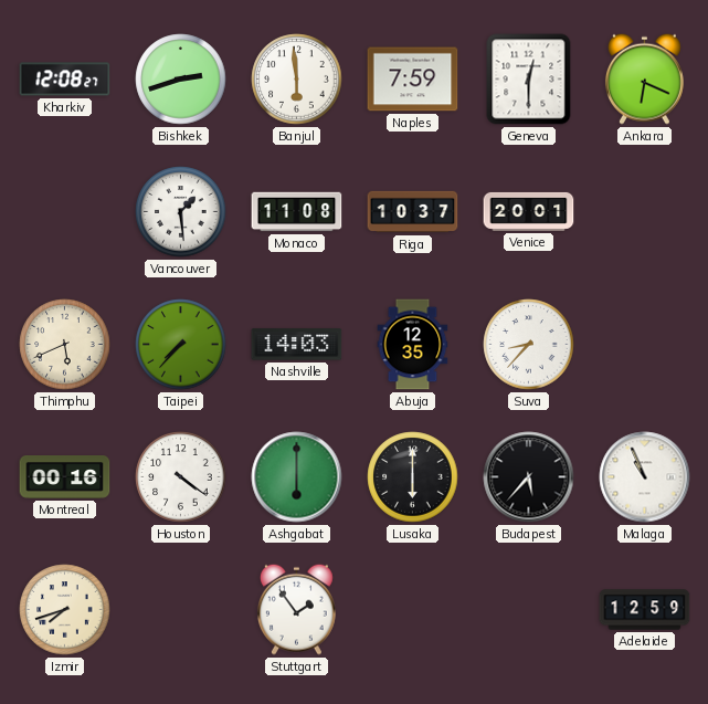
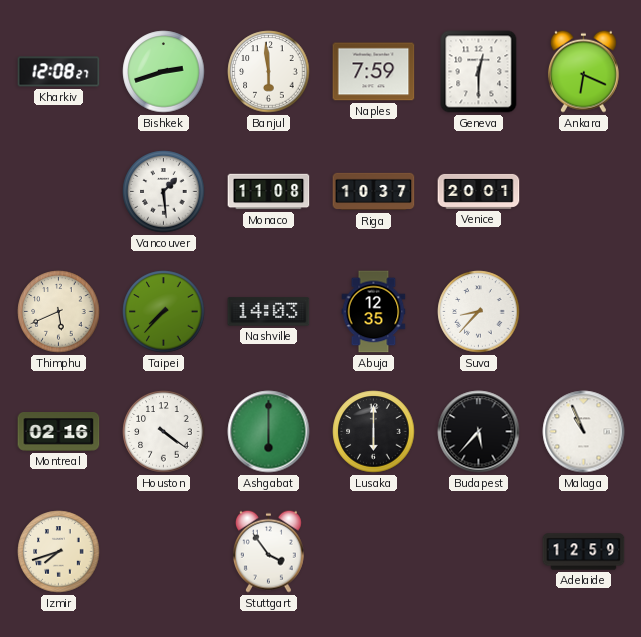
Montreal: 00:16 -> 02:16 (59, 432)
Stuttgart: 1:54 -> 3:54 (268, 551)
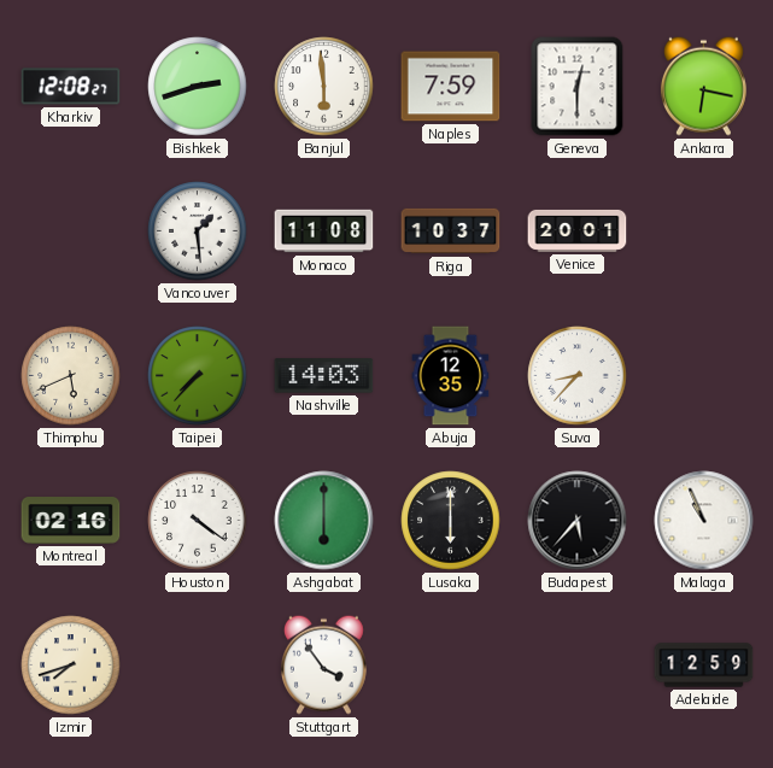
Ankara: 6:19 -> 6:17 (703, 86)
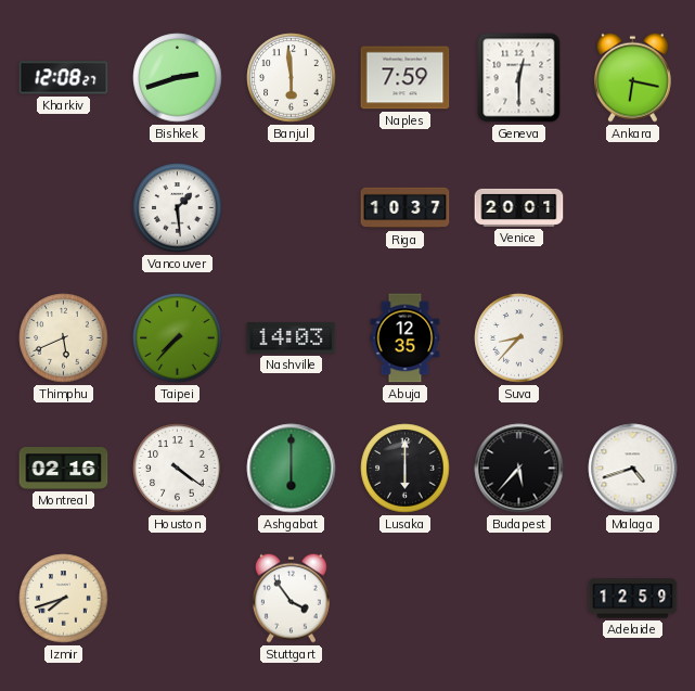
Monaco: 11:08 -> none (324, 231)
Malaga: 10:56 -> 4:42 (633, 469)
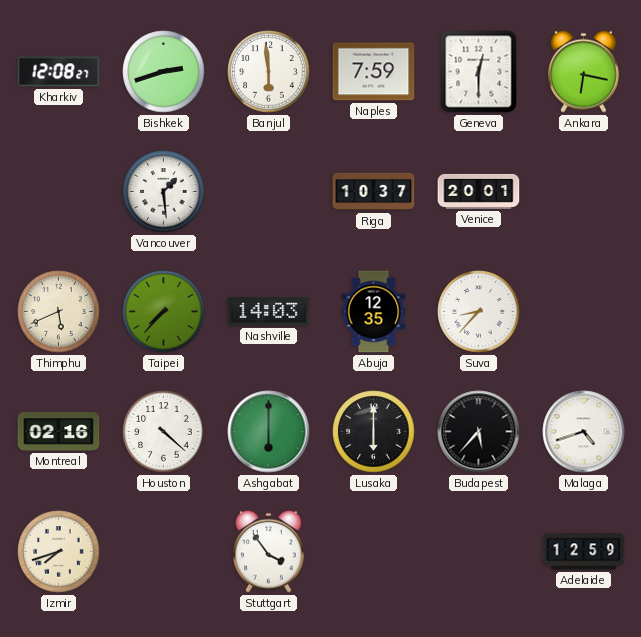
Houston: 4:21 -> 4:22 (164, 432)
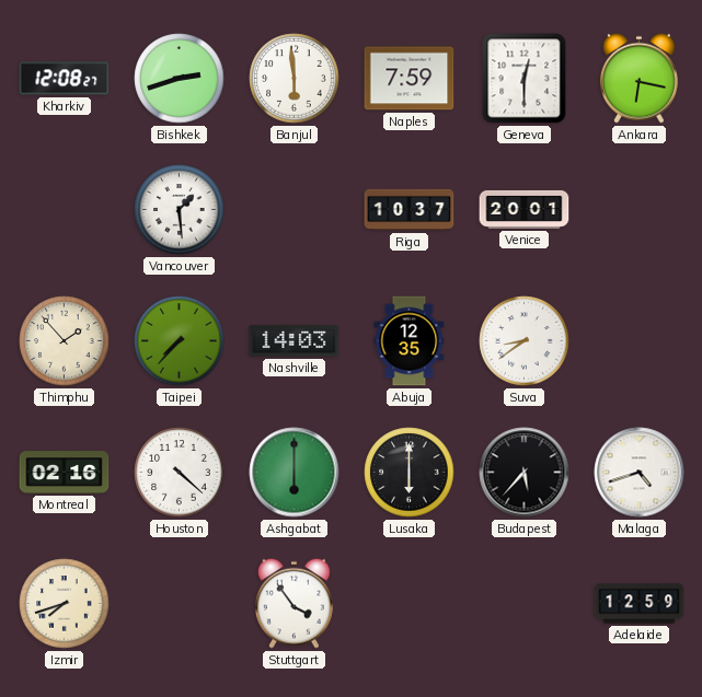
Thimphu: 5:41 -> 1:53 (65, 341)
Suva: 8:37 -> 8:39 (525, 341)
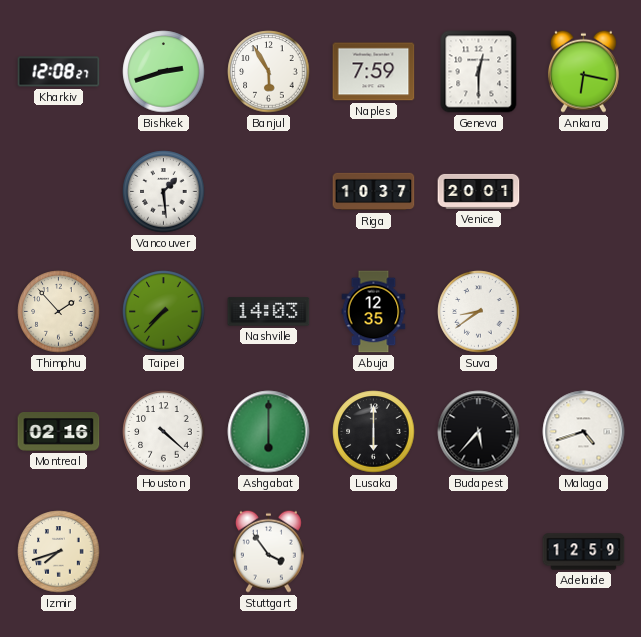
Banjul: 5:59 -> 5:55 (269, 72)
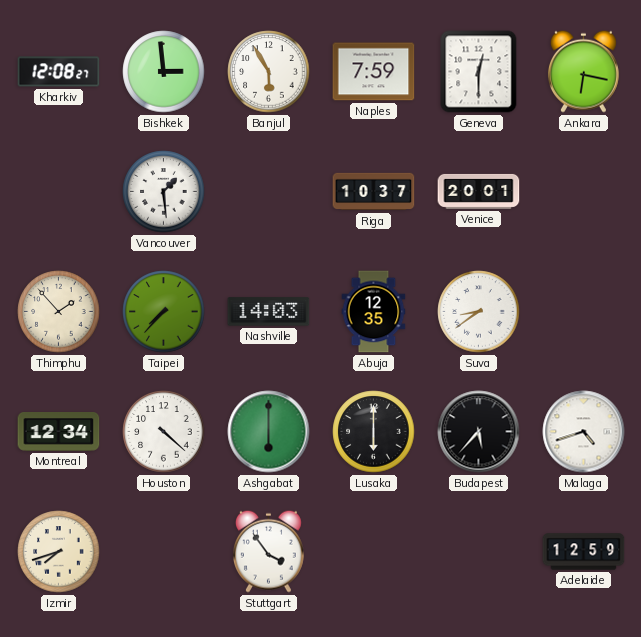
Bishkek: 2:42 -> 2:59 (164, 72)
Montreal: 02:16 -> 12:34 (59, 432)
